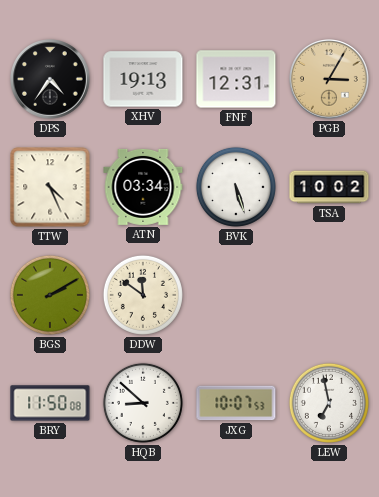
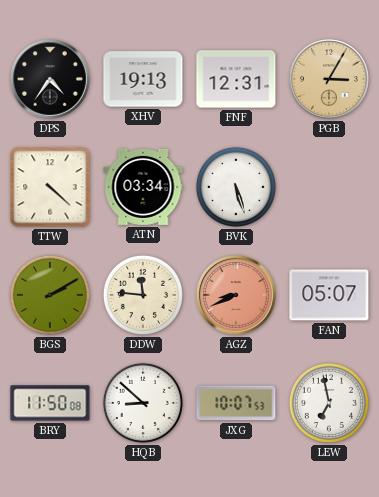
TTW: 4:26 -> 4:22 (50, 187)
TSA: 10:02 -> none (329, 187)
DDW: 11:51 -> 11:46 (143, 295)
AGZ: none -> 8:41 (237, 296)
FAN: none -> 05:07 (329, 295)
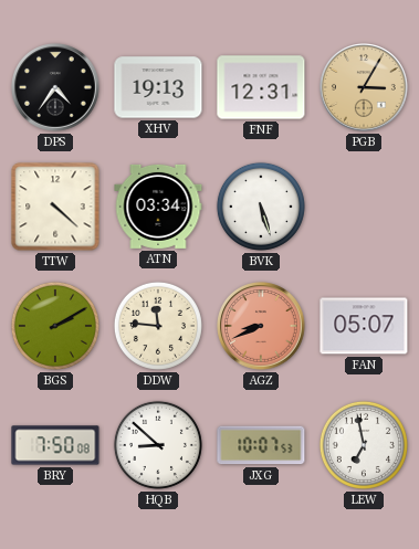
BRY: 11:50 -> 7:50 (55, 445)
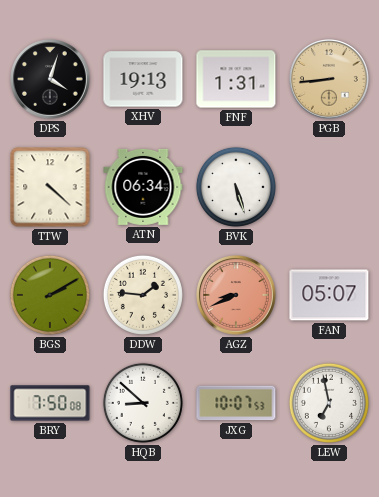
DPS: 4:36 -> 4:03 (51, 80)
FNF: 12:31 -> 1:31 (236, 79)
PGB: 3:05 -> 8:44 (330, 80)
ATN: 03:34 -> 06:34 (143, 187)
DDW: 11:46 -> 1:46 (143, 295)
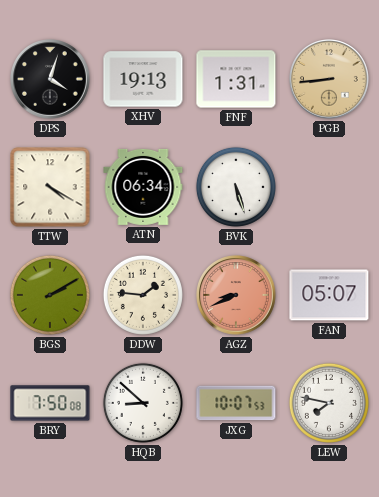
TTW: 4:22 -> 4:20 (50, 187)
LEW: 6:58 -> 7:47 (329, 403)
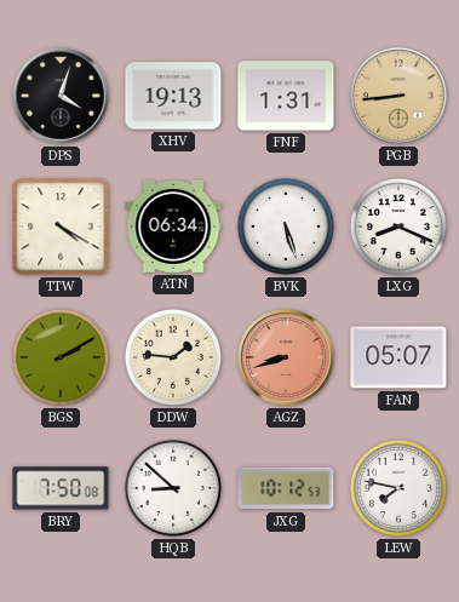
LXG: none -> 8:19 (398, 227)
AGZ: 8:41 -> 8:42 (287, 359)
JXG: 10:07 -> 10:12 (286, 488)
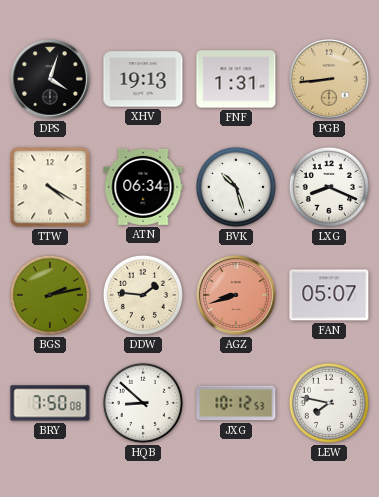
BVK: 5:27 -> 10:27 (236, 187)
BGS: 2:10 -> 2:13 (50, 295)
